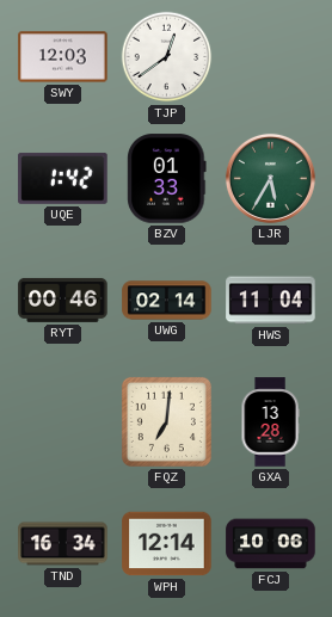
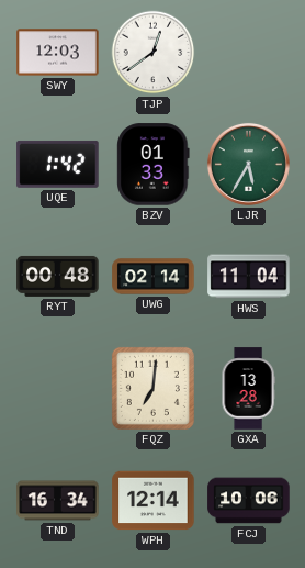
RYT: 00:46 -> 00:48 (58, 276)
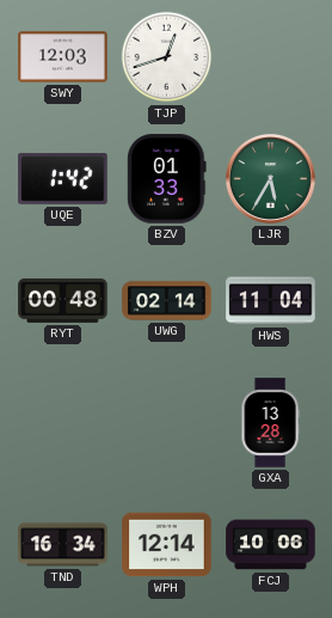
TJP: 12:39 -> 12:42 (167, 57)
FQZ: 7:01 -> none (152, 388)
